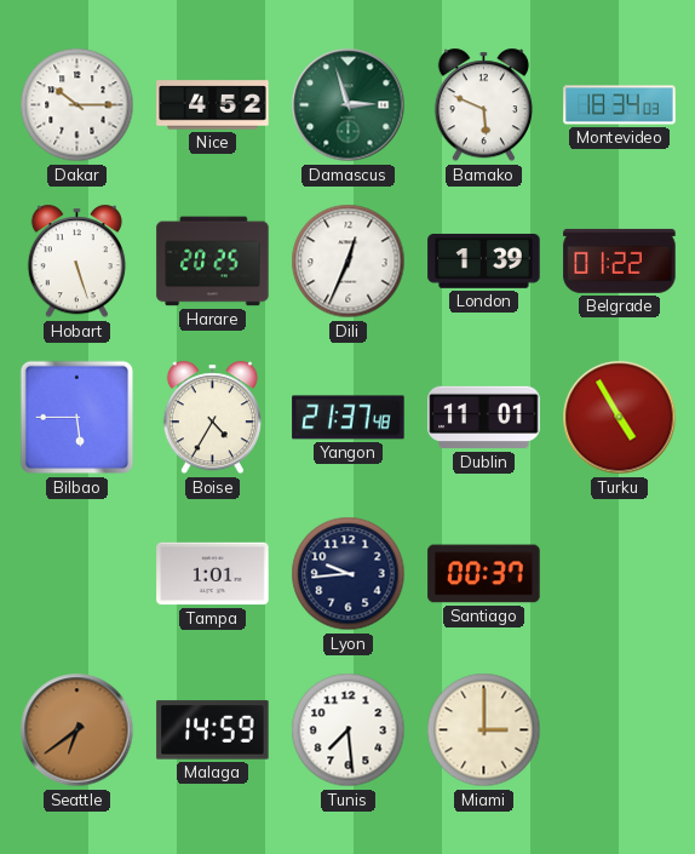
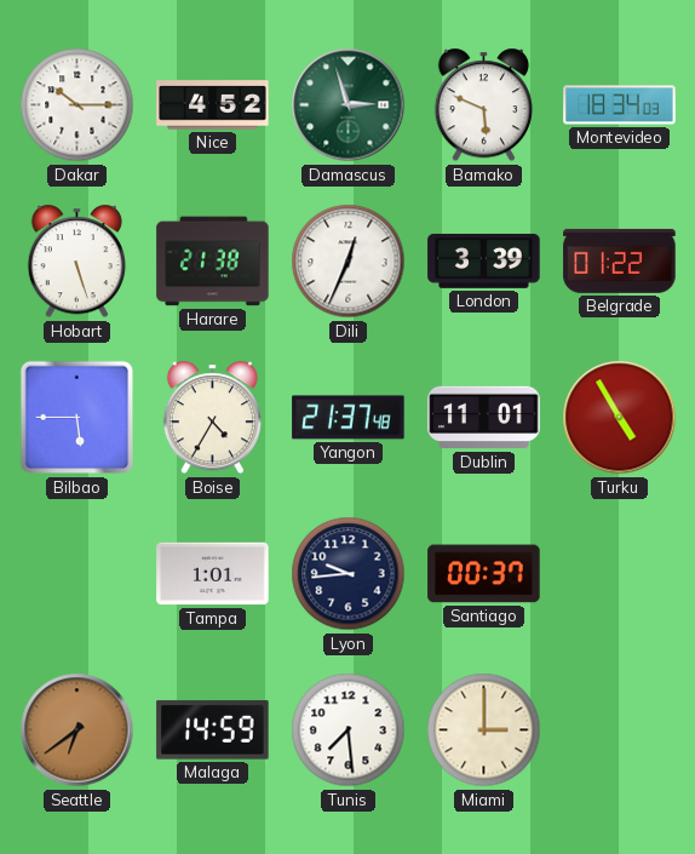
Harare: 20:25 -> 21:38 (213, 262)
London: 1:39 -> 3:39 (484, 260)
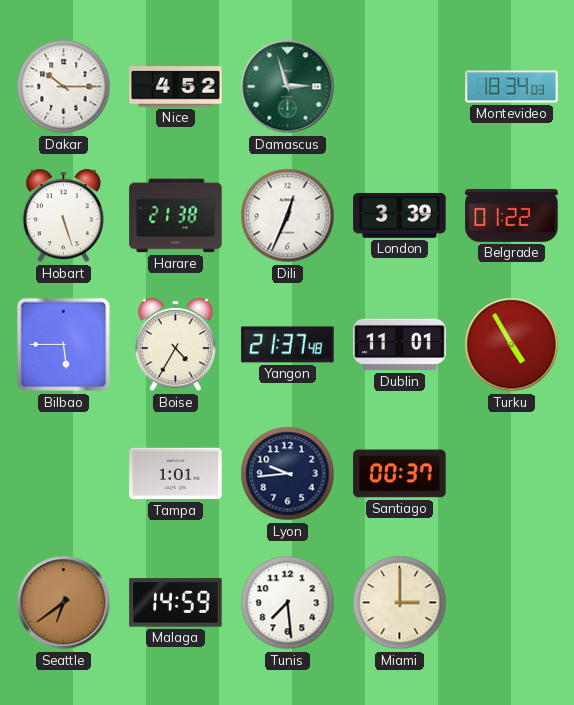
Bamako: 5:49 -> none (483, 105)
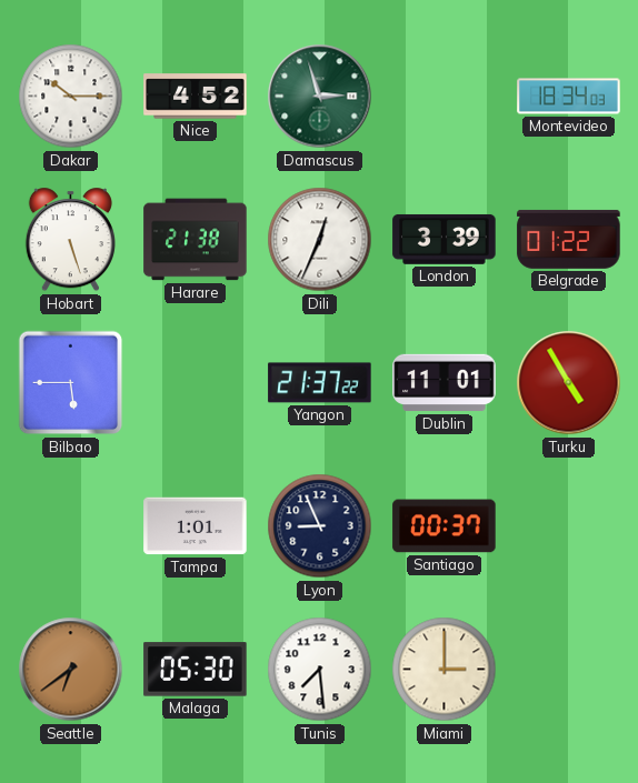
Boise: 4:35 -> none (175, 345)
Yangon: 21:37:48 -> 21:37:22 (320, 383)
Lyon: 9:44 -> 8:56 (320, 526)
Malaga: 14:59 -> 05:30 (196, 670)
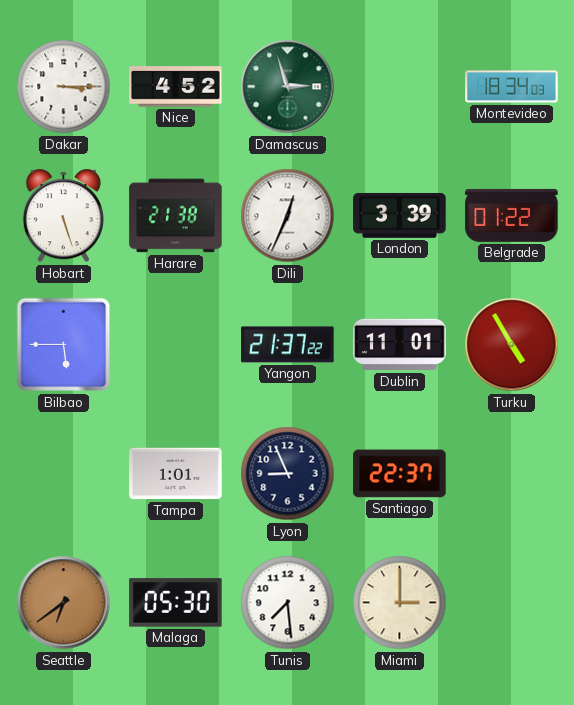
Dakar: 10:15 -> 3:15 (64, 87)
Santiago: 00:37 -> 22:37 (400, 474)
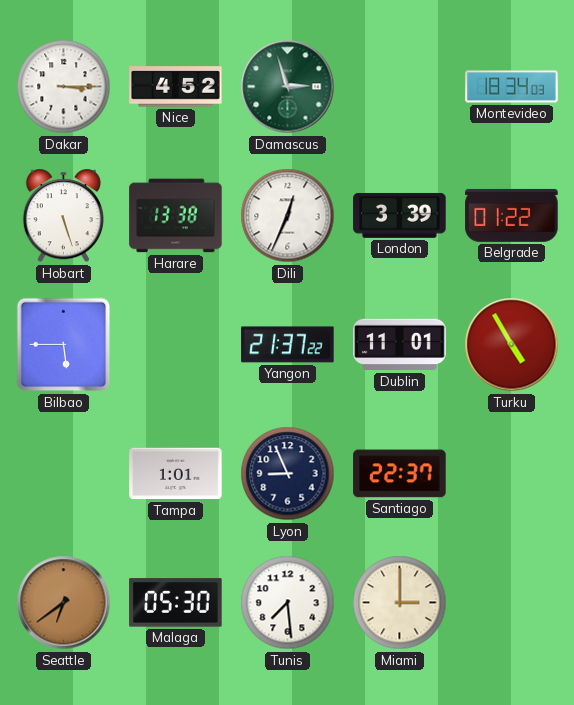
Harare: 21:38 -> 13:38 (176, 216)
